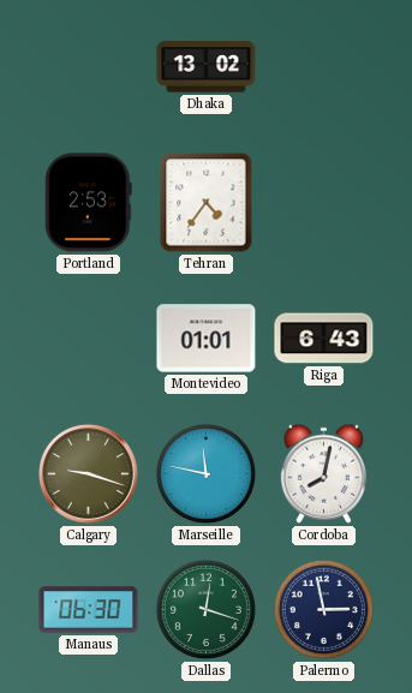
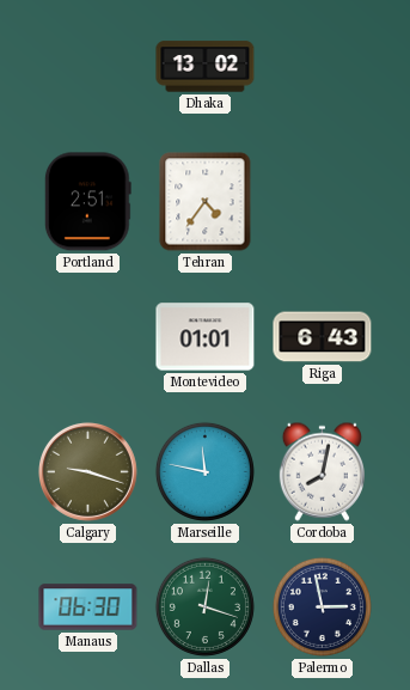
Portland: 2:53 -> 2:51 (87, 202)
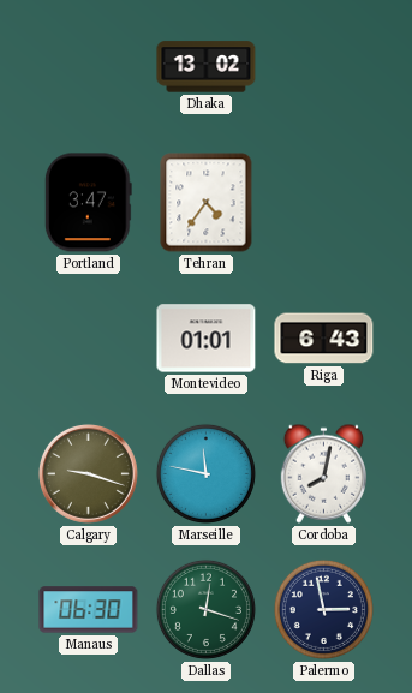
Portland: 2:51 -> 3:47 (88, 203)
